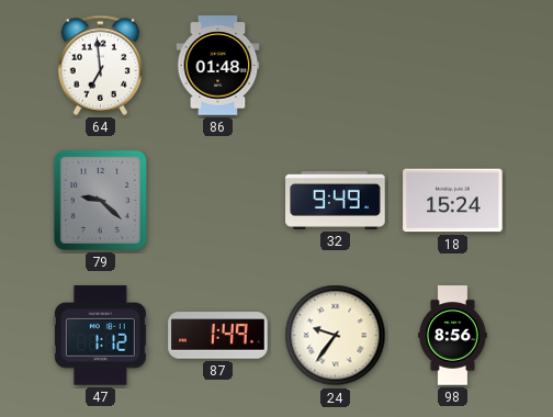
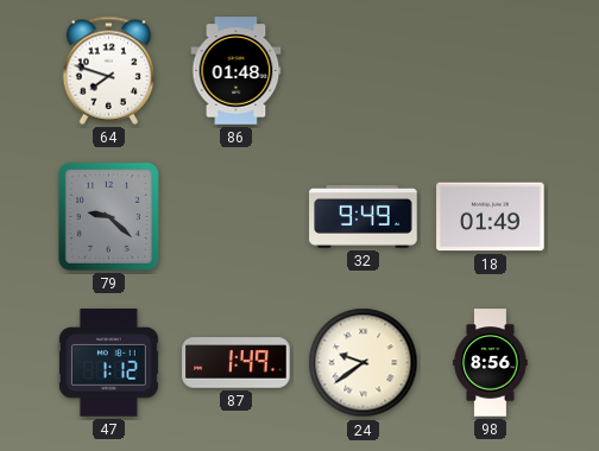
64: 6:59 -> 7:48 (109, 70)
18: 15:24 -> 01:49 (491, 217)
24: 9:36 -> 9:39 (364, 363)
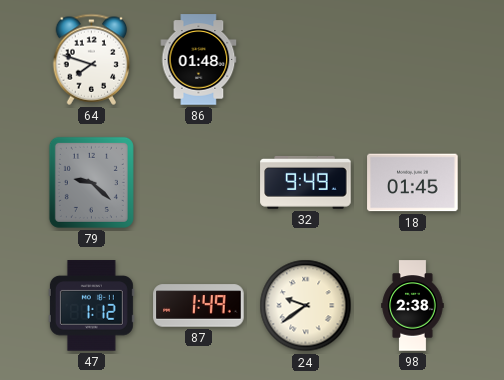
18: 01:49 -> 01:45 (413, 183)
98: 8:56 -> 2:38 (413, 306)
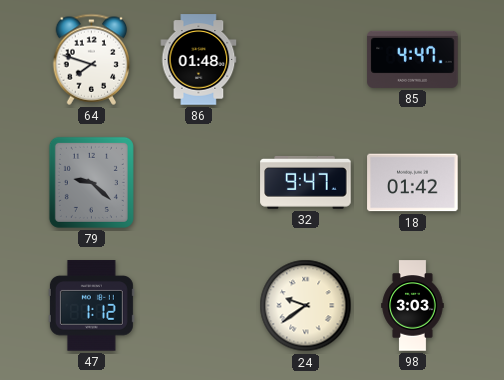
85: none -> 4:47 (413, 59)
32: 9:49 -> 9:47 (306, 182)
18: 01:45 -> 01:42 (413, 183)
87: 1:49 -> none (199, 306)
98: 2:38 -> 3:03 (413, 306)
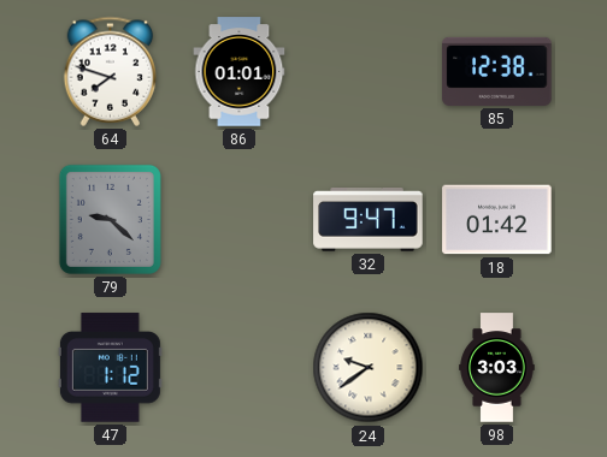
86: 01:48 -> 01:01 (240, 72)
85: 4:47 -> 12:38 (497, 71)
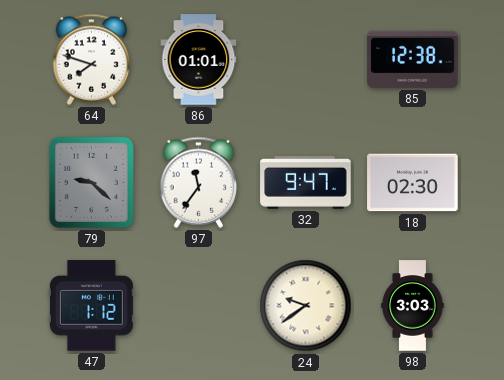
97: none -> 11:36 (199, 182)
18: 01:42 -> 02:30 (413, 183)
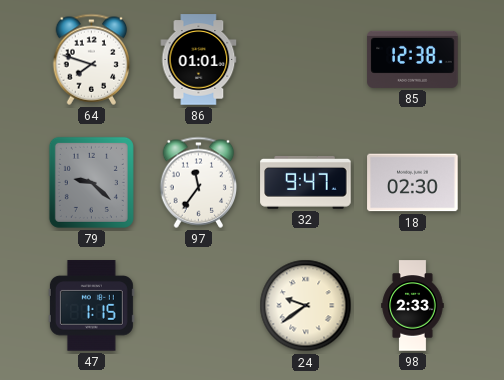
47: 1:12 -> 1:15 (91, 306)
98: 3:03 -> 2:33 (413, 306)
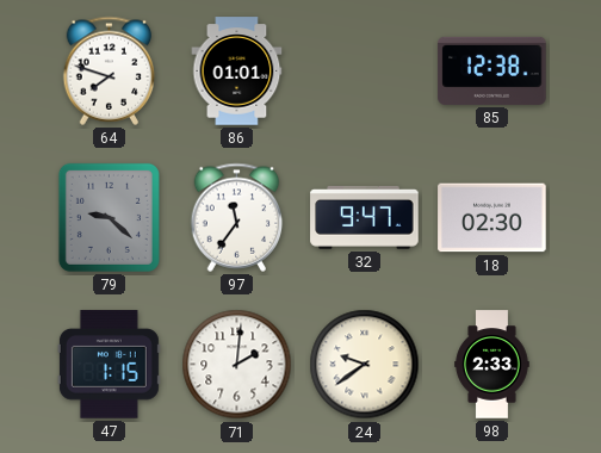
71: none -> 2:01 (237, 365)
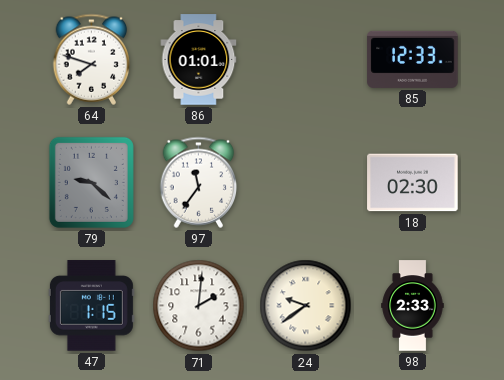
85: 12:38 -> 12:33 (413, 59)
32: 9:47 -> none (365, 217)
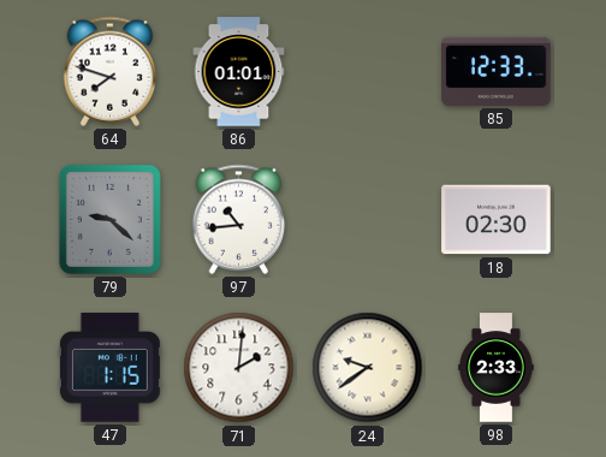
97: 11:36 -> 10:44 (239, 219)
